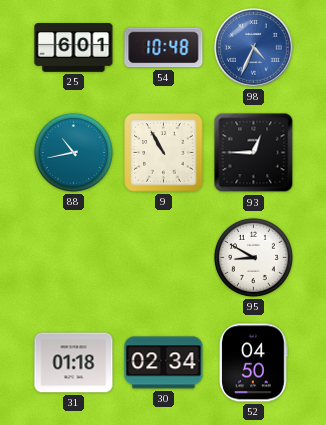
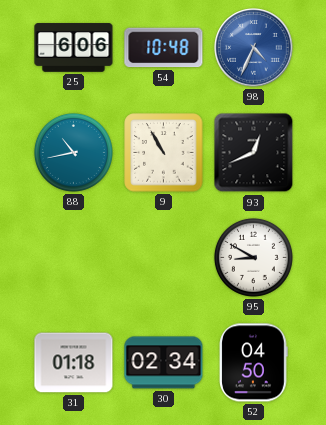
25: 6:01 -> 6:06 (74, 48)
93: 12:45 -> 12:41 (254, 153)
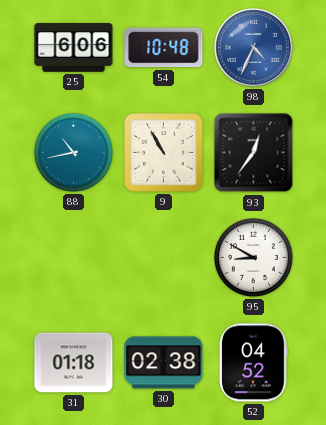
93: 12:41 -> 12:36 (254, 153)
30: 02:34 -> 02:38 (164, 363)
52: 04:50 -> 04:52 (254, 363)
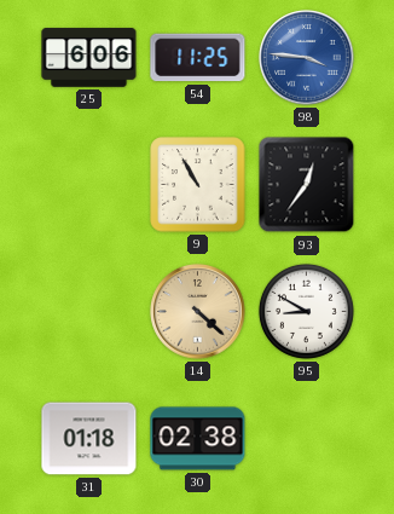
54: 10:48 -> 11:25 (198, 58)
98: 4:34 -> 3:46 (307, 58)
88: 10:43 -> none (73, 152)
14: none -> 4:22 (198, 312)
52: 04:52 -> none (254, 363)
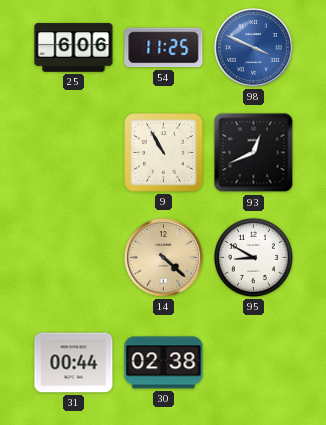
98: 3:46 -> 3:49 (254, 48)
93: 12:36 -> 12:41 (254, 153)
31: 01:18 -> 00:44 (74, 363)
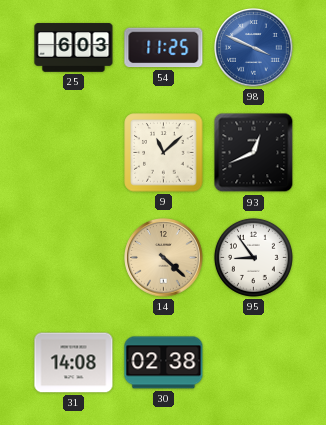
25: 6:06 -> 6:03 (74, 48)
9: 10:55 -> 11:08 (164, 153)
95: 8:50 -> 8:54 (253, 257)
31: 00:44 -> 14:08 (74, 363)
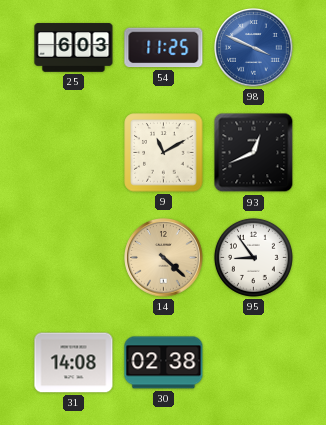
9: 11:08 -> 11:10 (164, 153)
